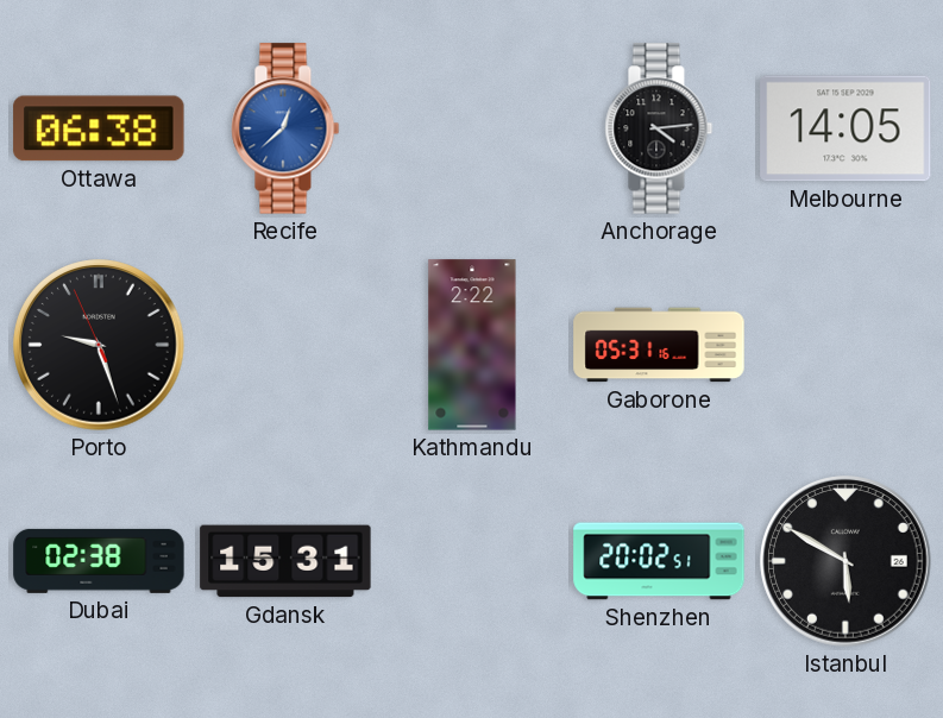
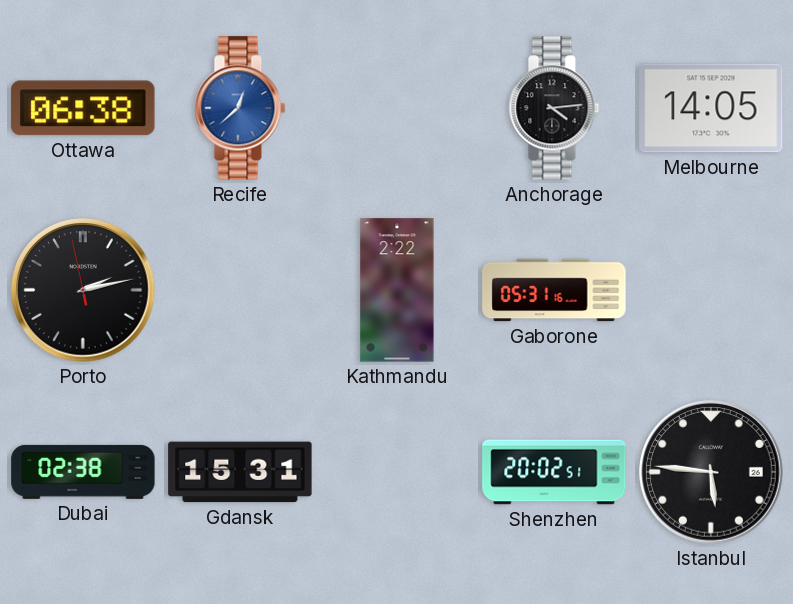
Porto: 9:26 -> 2:12 (83, 290)
Istanbul: 5:50 -> 5:46 (711, 472)
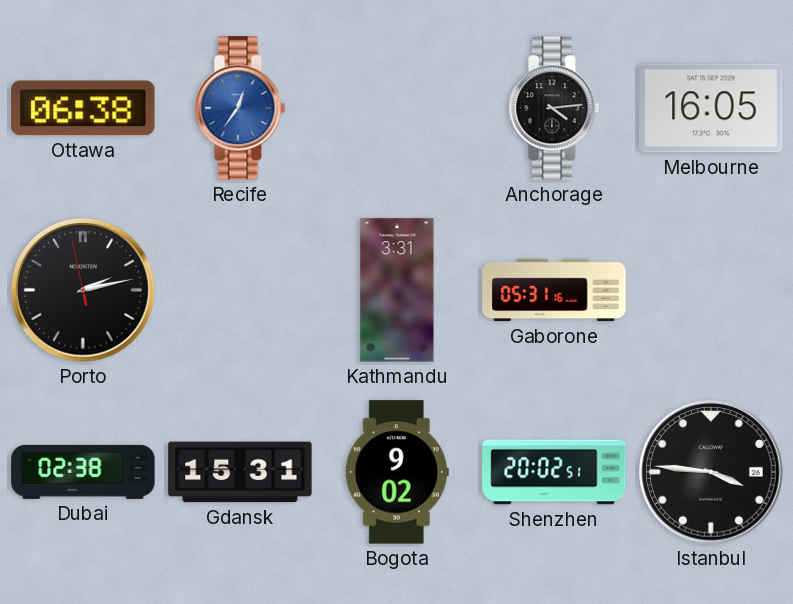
Recife: 12:38 -> 12:36 (240, 108)
Melbourne: 14:05 -> 16:05 (711, 108)
Kathmandu: 2:22 -> 3:31 (397, 290)
Bogota: none -> 9:02 (397, 472)
Istanbul: 5:46 -> 3:46 (711, 472)
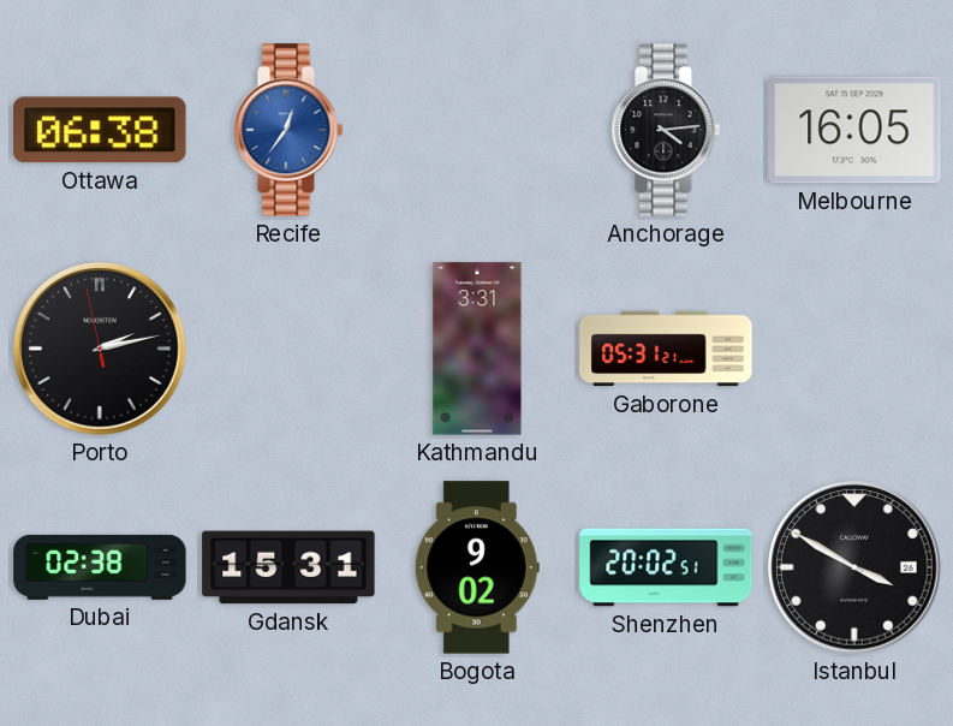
Gaborone: 05:31:16 -> 05:31:21 (666, 349)
Istanbul: 3:46 -> 3:50 (854, 567)
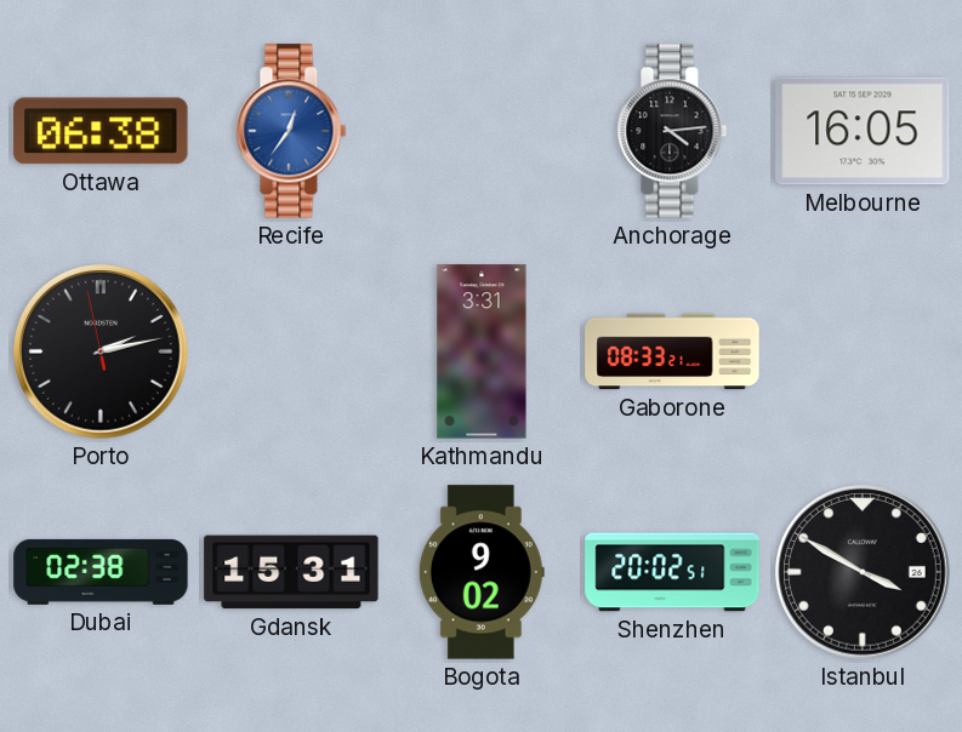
Gaborone: 05:31 -> 08:33 (672, 351)
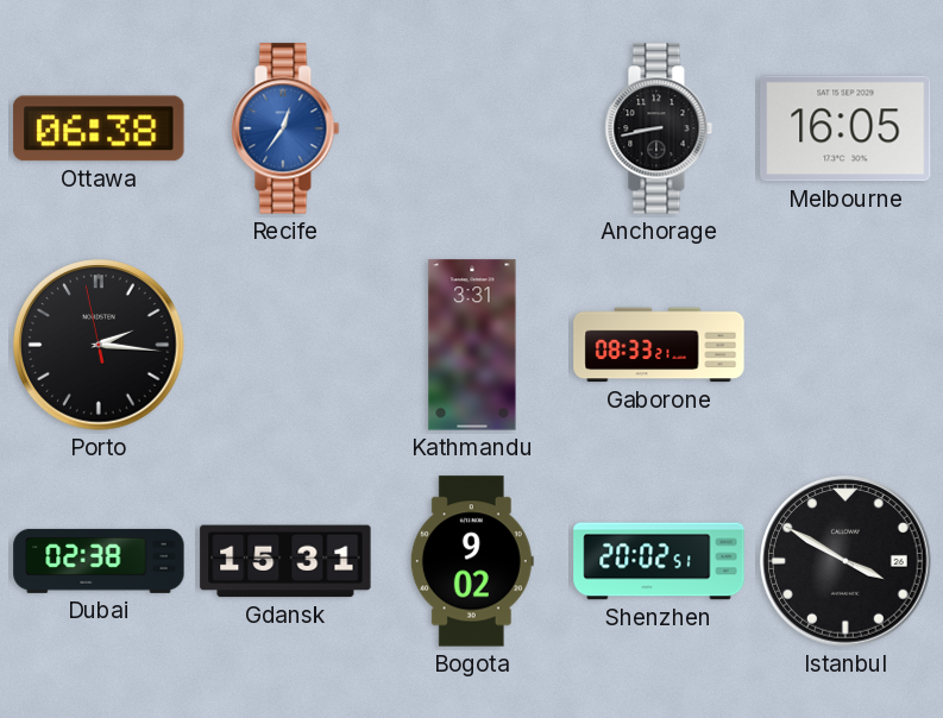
Anchorage: 4:14 -> 8:43 (659, 128)
Porto: 2:12 -> 2:15 (99, 345)
